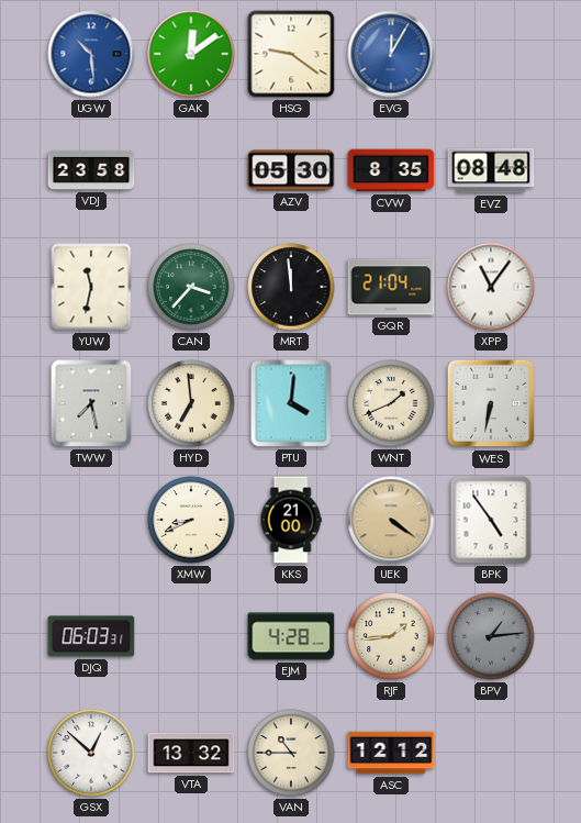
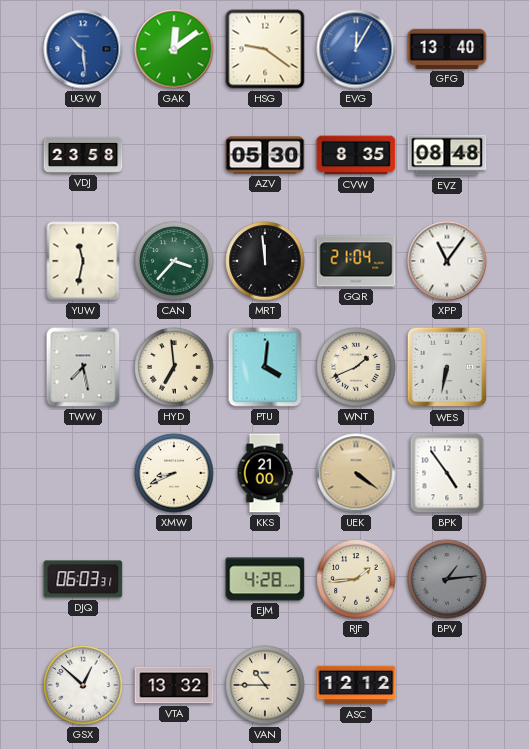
GFG: none -> 13:40 (447, 49)
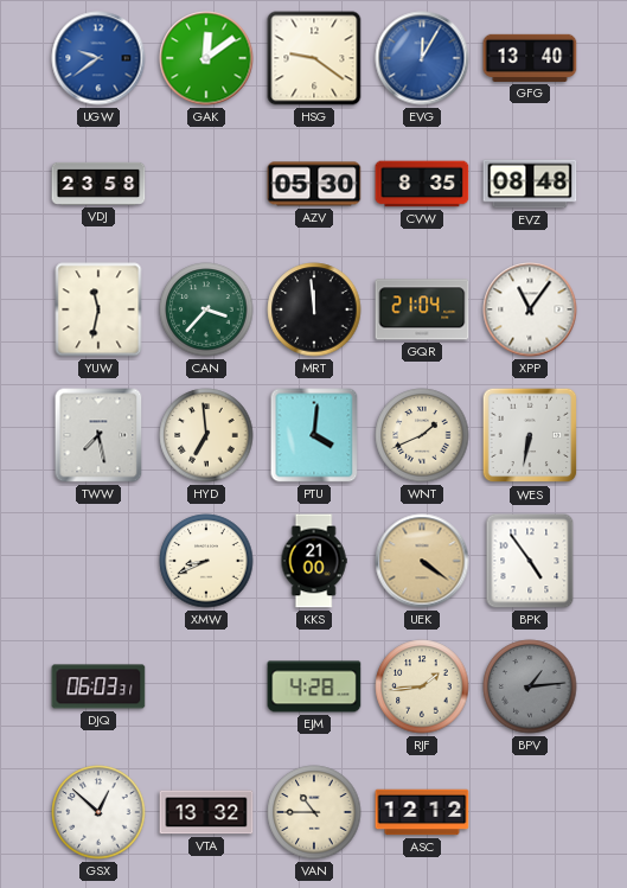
UGW: 10:29 -> 9:39 (98, 58)
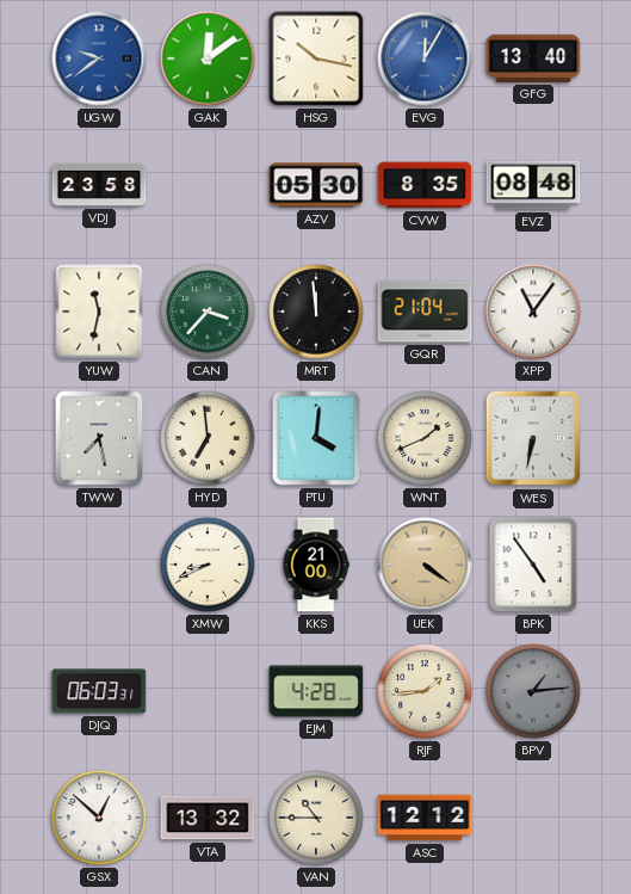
HSG: 9:21 -> 10:17 (316, 58)
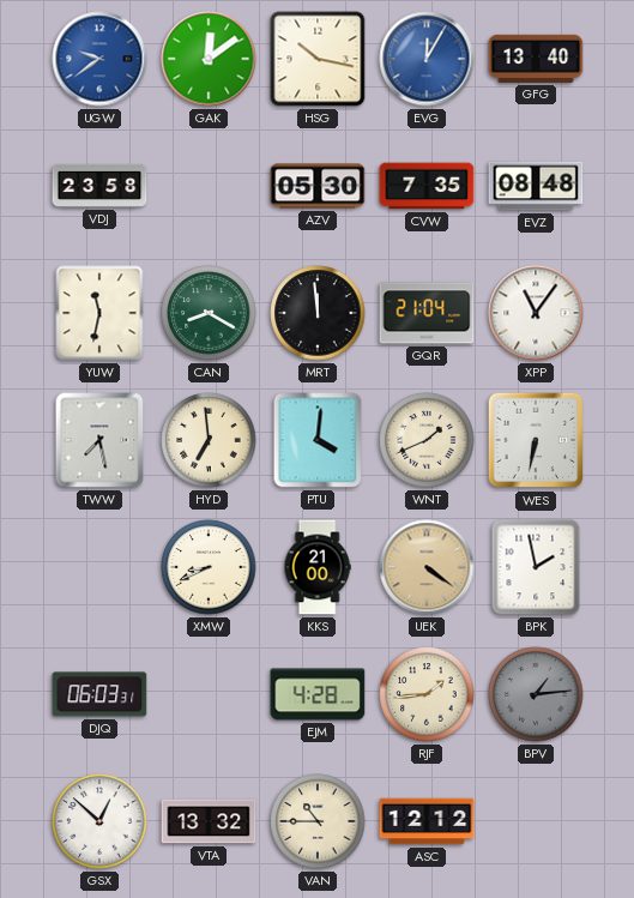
CVW: 8:35 -> 7:35 (427, 186)
CAN: 3:37 -> 8:20 (209, 313)
BPK: 4:54 -> 1:58 (536, 567)
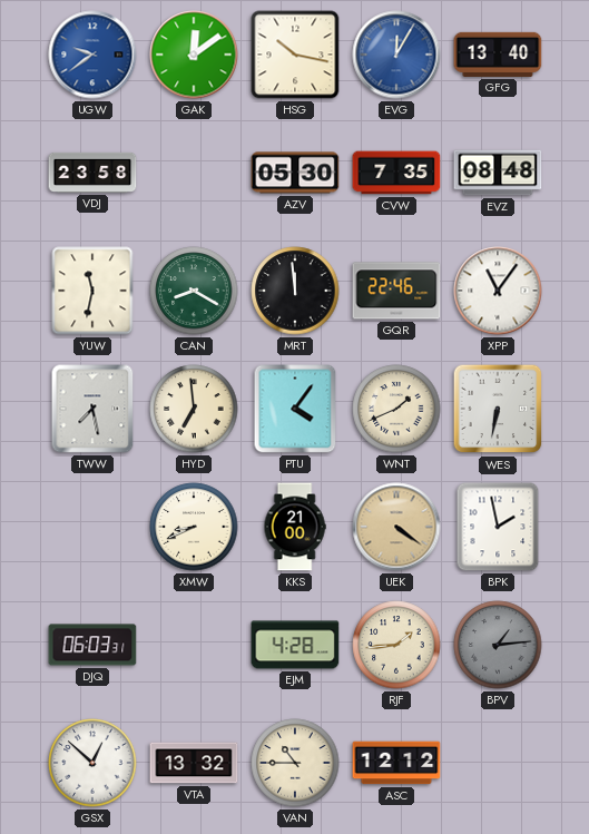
GQR: 21:04 -> 22:46 (396, 291)
PTU: 4:01 -> 4:06 (295, 409)
